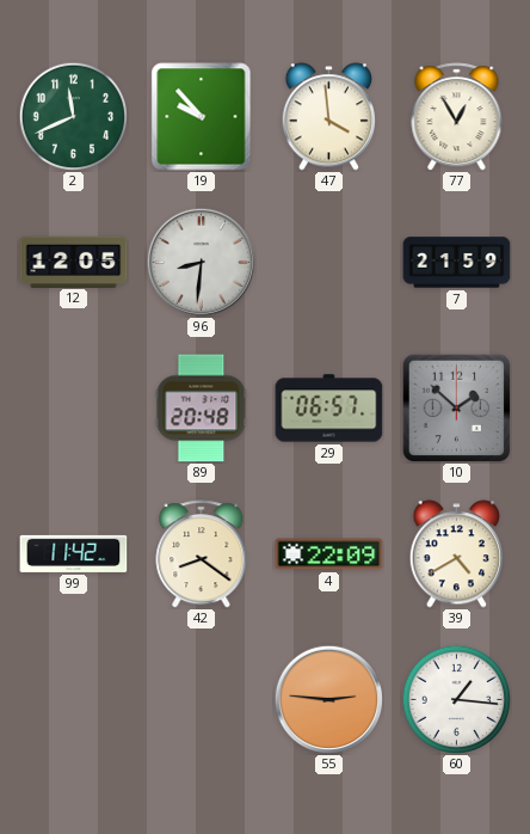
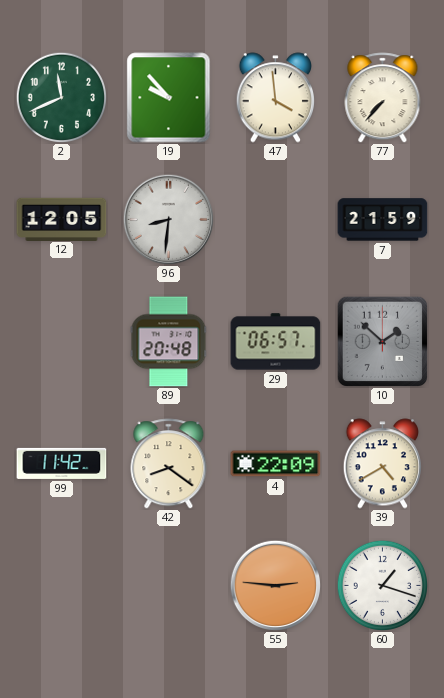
77: 12:55 -> 7:37 (383, 98)
60: 1:16 -> 1:18 (382, 585)
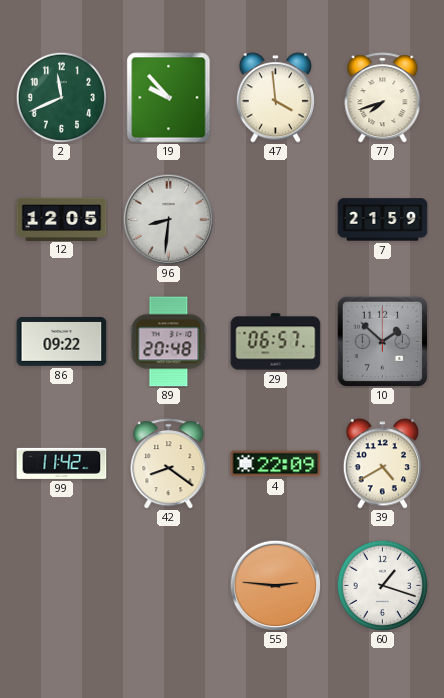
77: 7:37 -> 7:42 (383, 98)
86: none -> 09:22 (62, 342)
